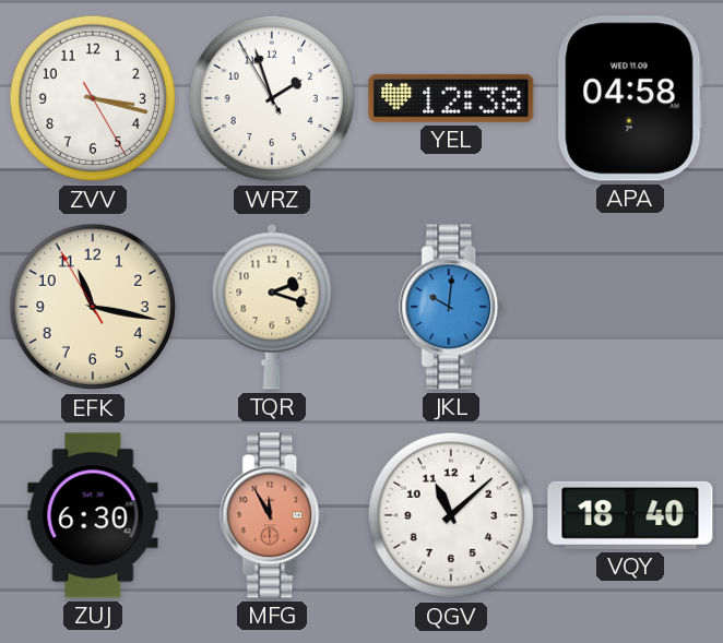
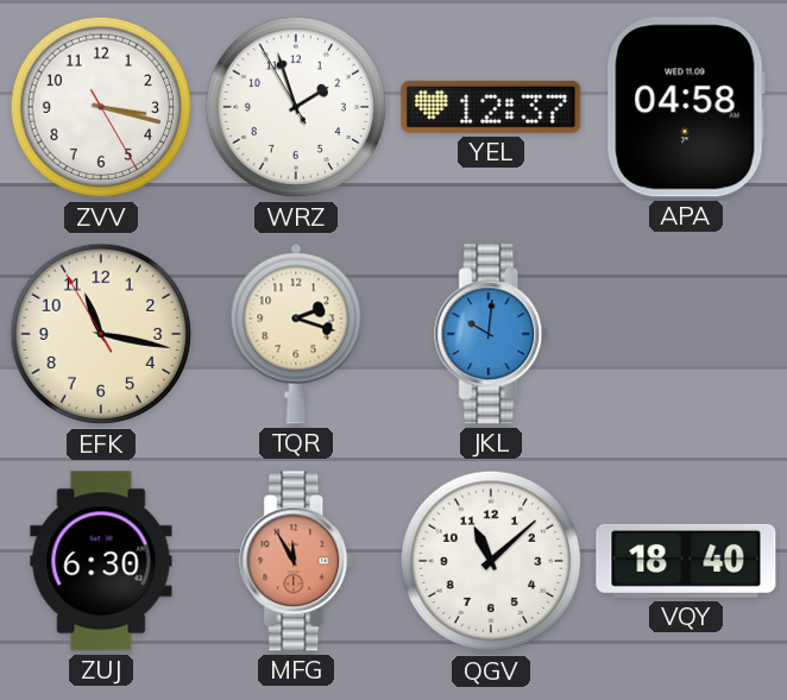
YEL: 12:38 -> 12:37 (491, 107)
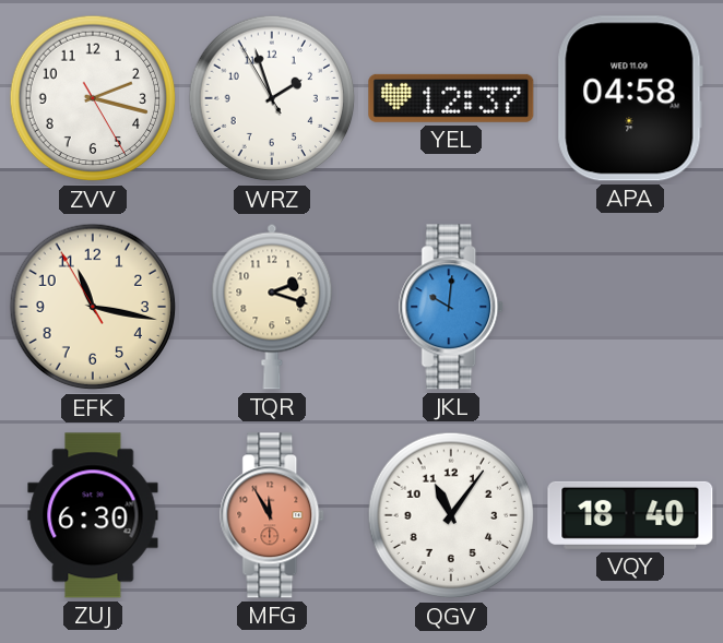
ZVV: 3:17 -> 2:17 (93, 98)
QGV: 11:08 -> 11:06 (451, 515)
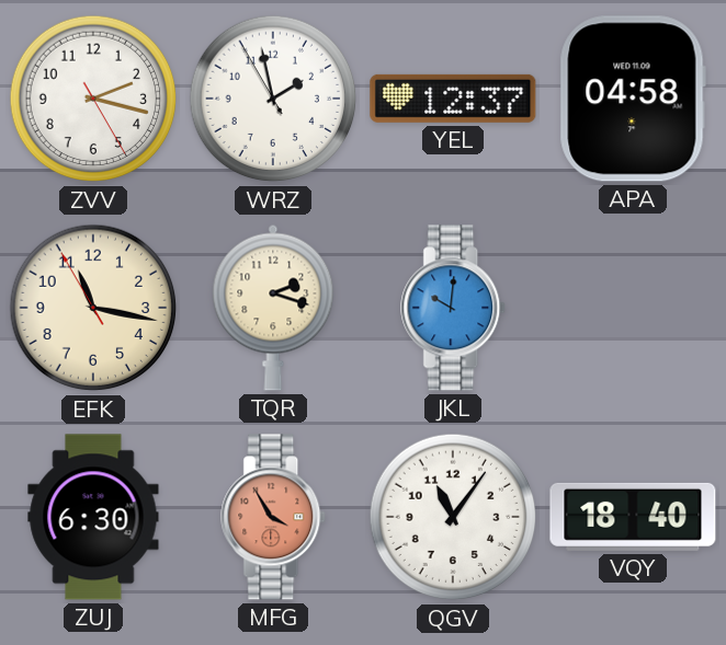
WRZ: 1:56 -> 1:57 (273, 99)
MFG: 11:55 -> 3:55 (274, 517)
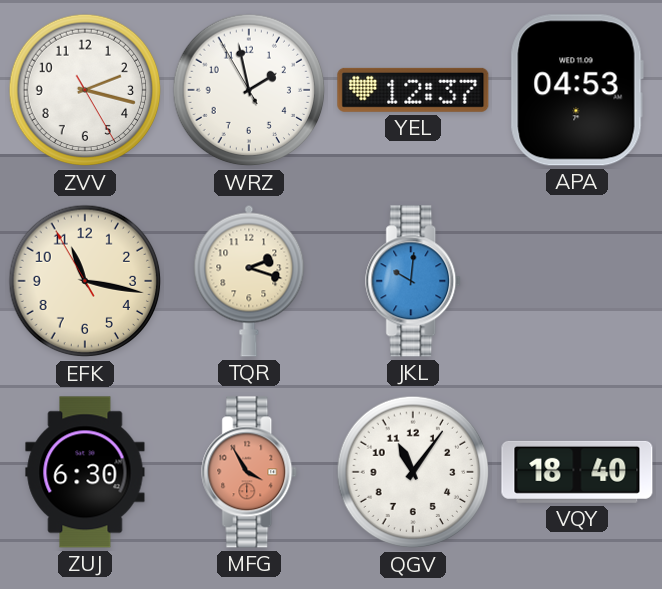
APA: 04:58 -> 04:53 (577, 90)
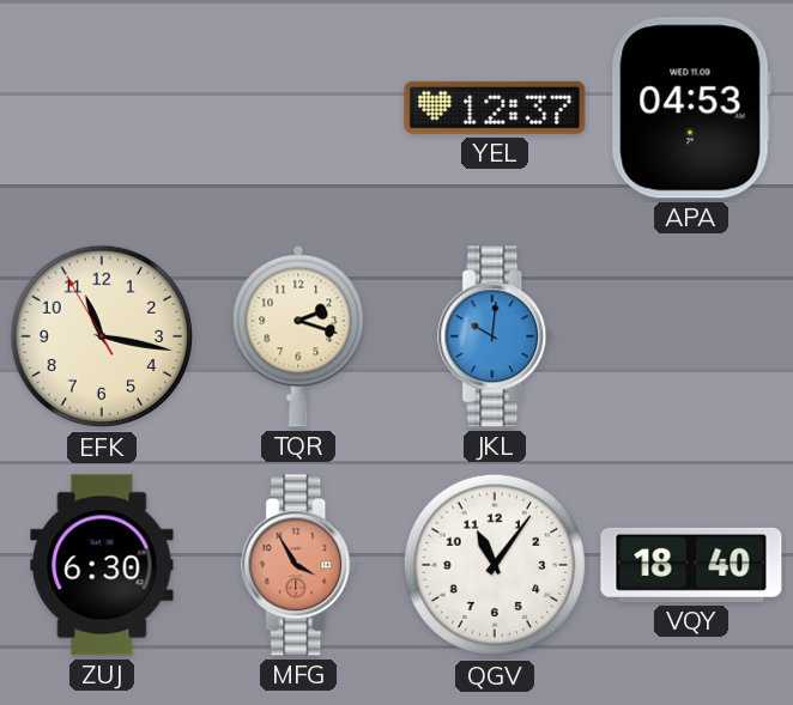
ZVV: 2:17 -> none (85, 90)
WRZ: 1:57 -> none (249, 90)
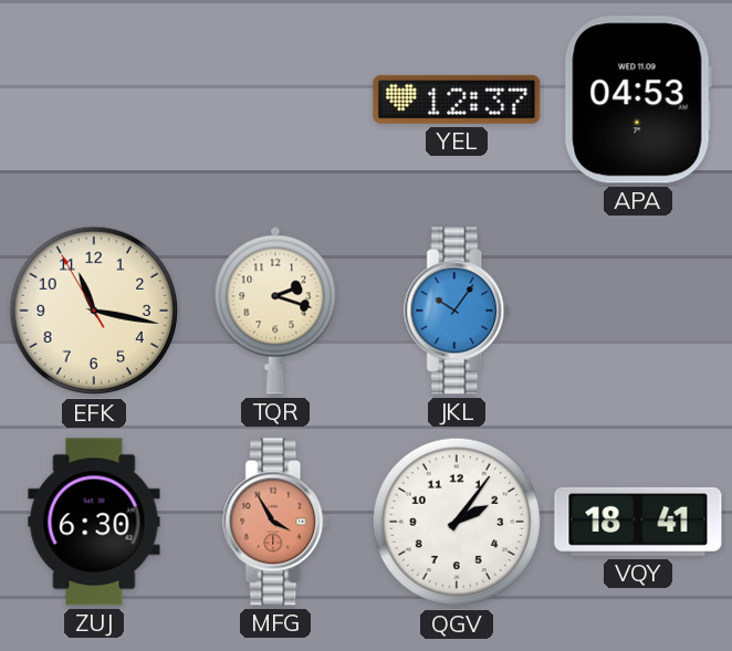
JKL: 10:01 -> 10:06 (458, 311)
QGV: 11:06 -> 2:06 (457, 522)
VQY: 18:40 -> 18:41 (638, 522)
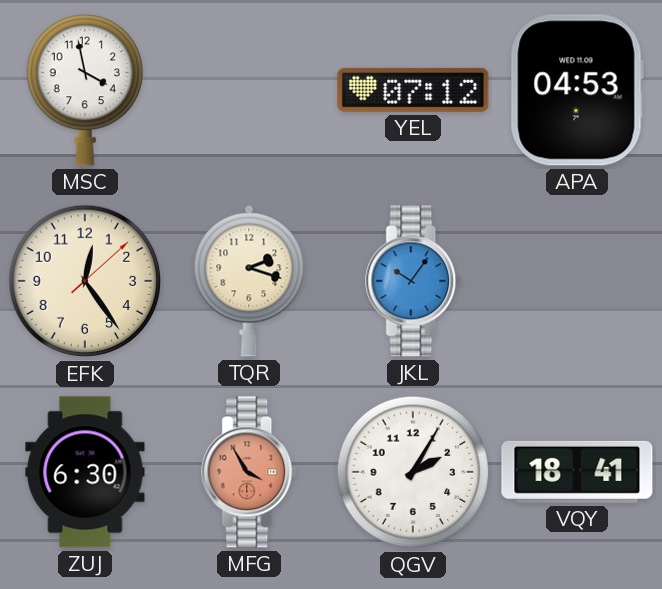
MSC: none -> 3:58 (84, 90)
YEL: 12:37 -> 07:12 (413, 90)
EFK: 11:16 -> 12:24 (85, 281)
QGV: 2:06 -> 2:05 (413, 472)
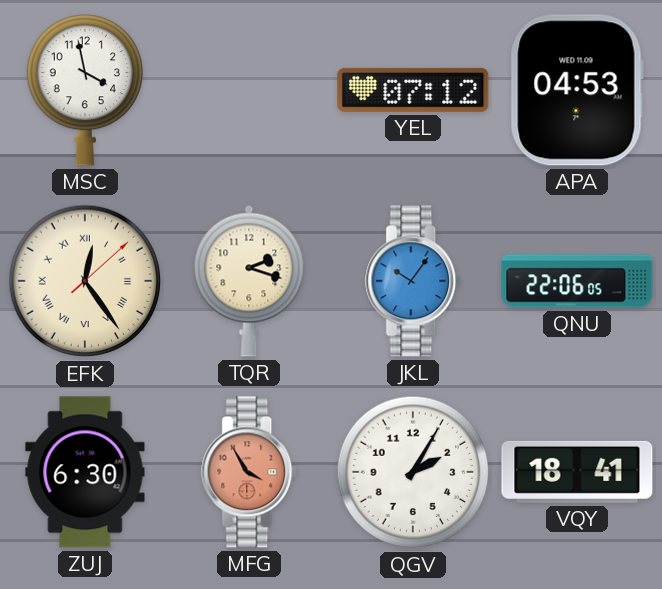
EFK numerals: Arabic -> Roman (85, 281)
QNU: none -> 22:06 (577, 281)
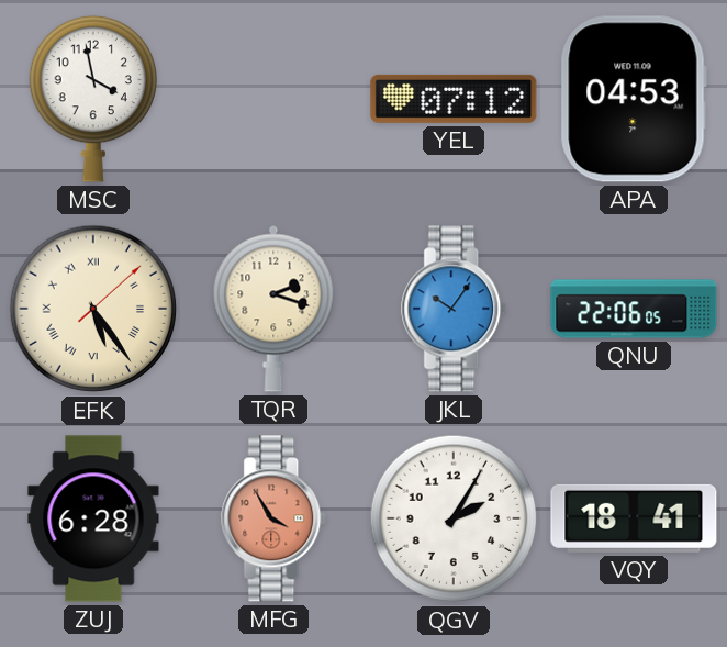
EFK: 12:24 -> 5:24 (93, 309)
ZUJ: 6:30 -> 6:28 (93, 518)
